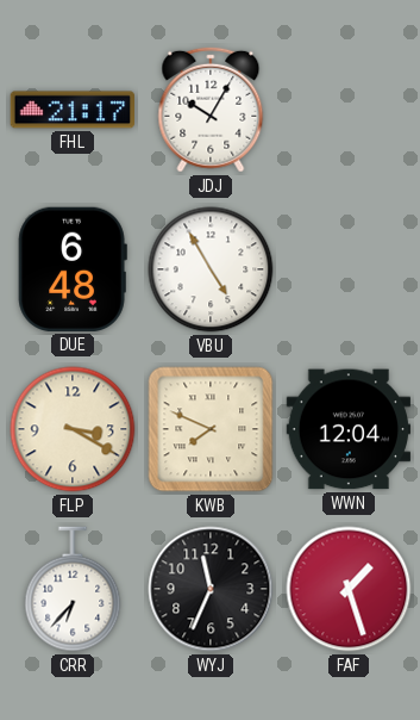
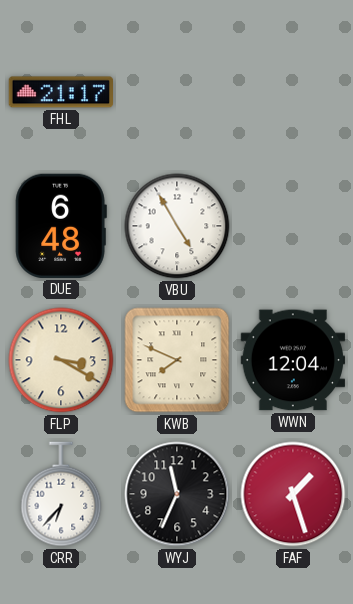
JDJ: 10:05 -> none (211, 110)
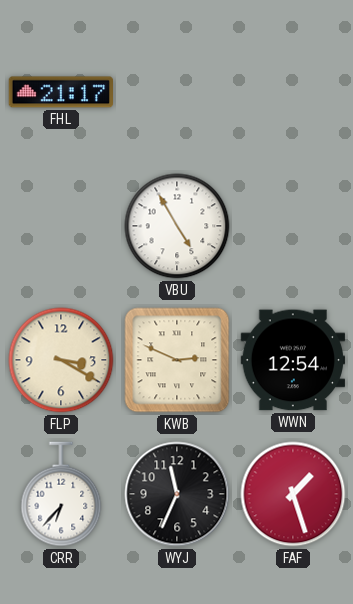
DUE: 6:48 -> none (61, 226)
KWB: 7:49 -> 2:49 (177, 360)
WWN: 12:04 -> 12:54 (293, 360)
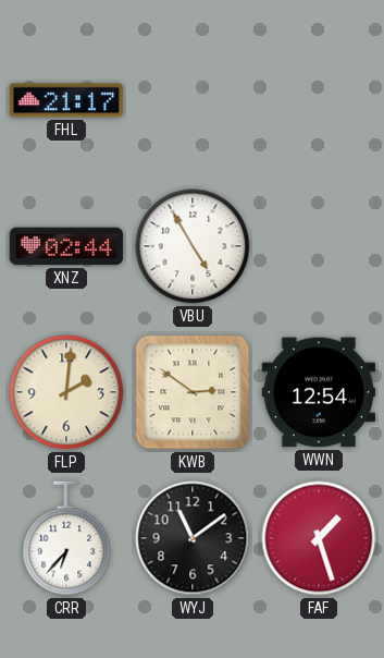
XNZ: none -> 02:44 (66, 246)
FLP: 3:20 -> 2:01 (66, 392)
KWB: 2:49 -> 2:51 (193, 392)
WYJ: 11:34 -> 11:09 (193, 538)
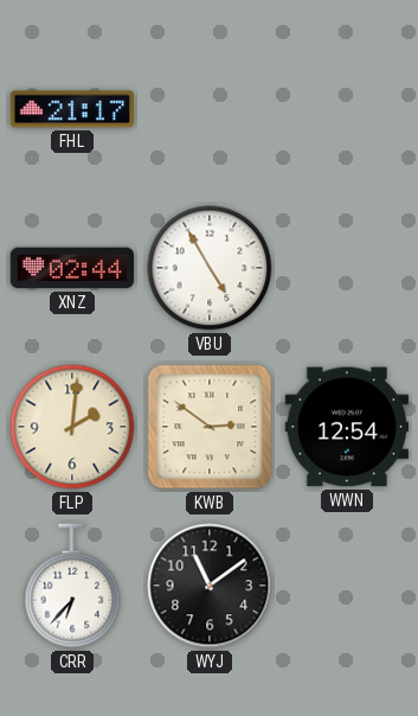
FAF: 1:27 -> none (319, 538)
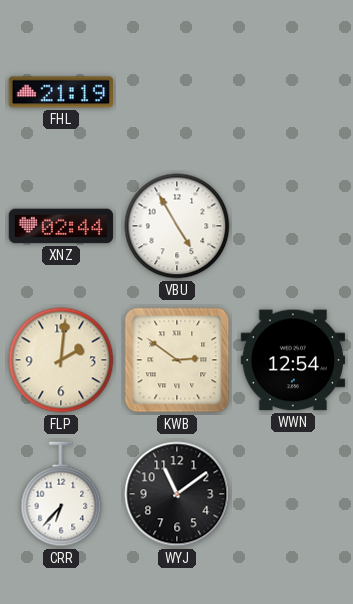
FHL: 21:17 -> 21:19 (60, 92)
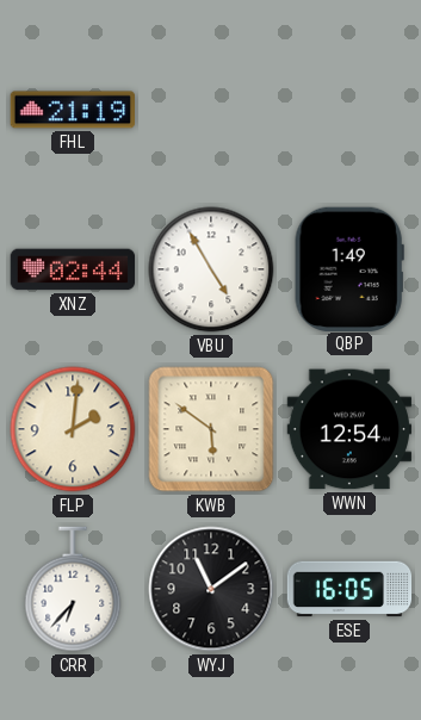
QBP: none -> 1:49 (349, 268)
KWB: 2:51 -> 5:51 (211, 429)
ESE: none -> 16:05 (349, 589)
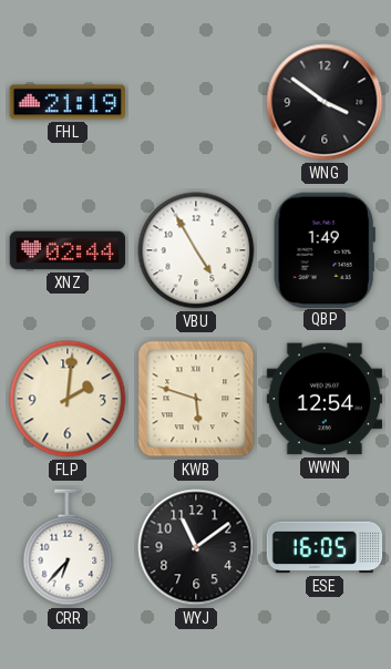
WNG: none -> 3:51 (325, 102)
KWB: 5:51 -> 5:48 (196, 399)
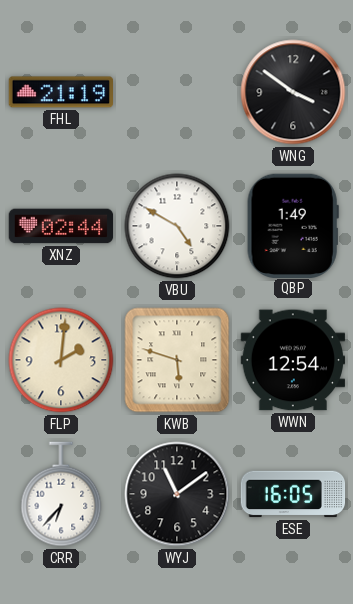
VBU: 4:55 -> 4:50 (177, 226)
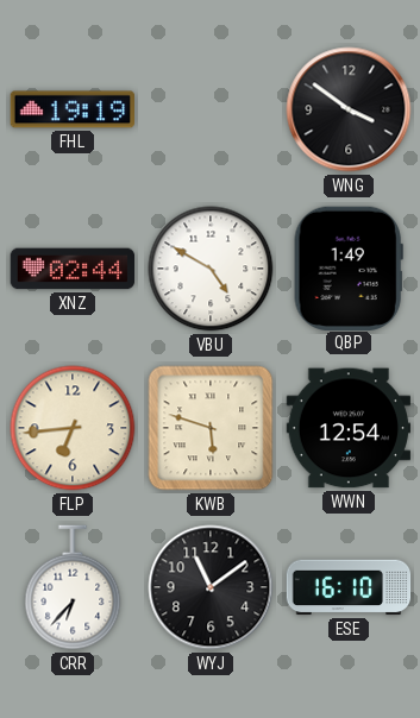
FHL: 21:19 -> 19:19 (71, 109)
FLP: 2:01 -> 6:44 (73, 428)
ESE: 16:05 -> 16:10 (349, 587)
